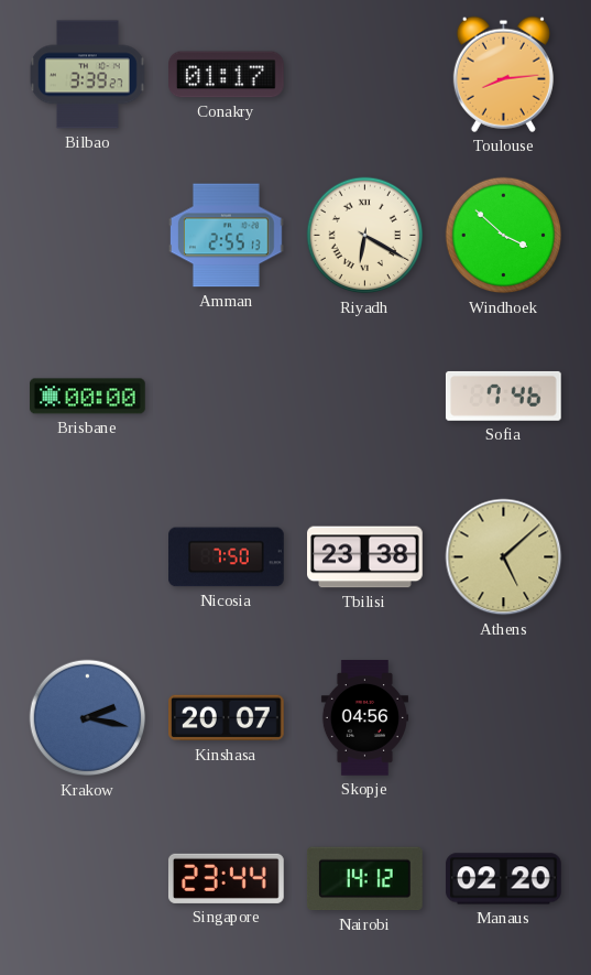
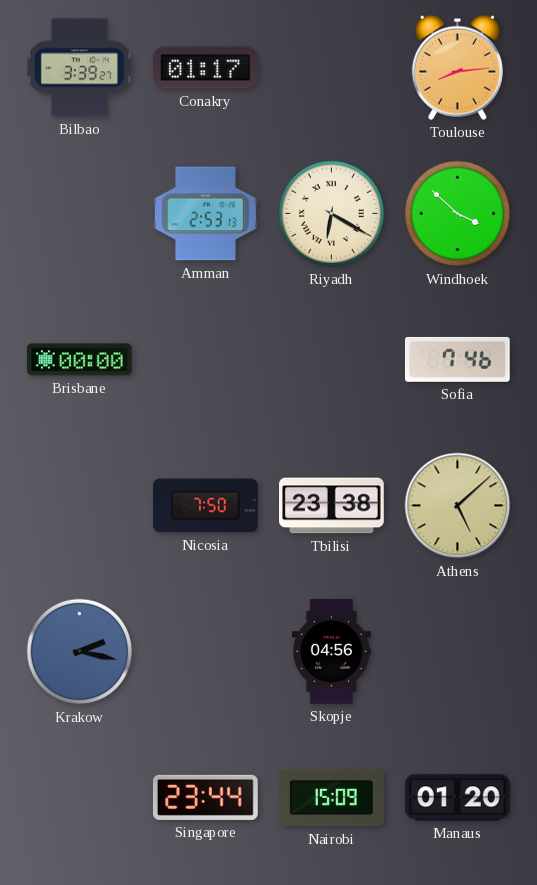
Amman: 2:55 -> 2:53 (206, 214)
Kinshasa: 20:07 -> none (227, 718)
Nairobi: 14:12 -> 15:09 (331, 798)
Manaus: 02:20 -> 01:20 (458, 798)
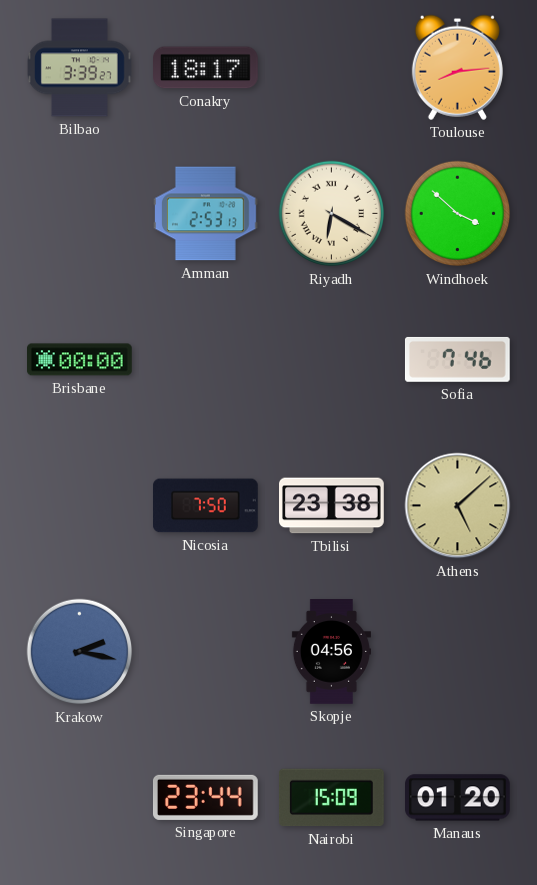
Conakry: 01:17 -> 18:17 (206, 68)
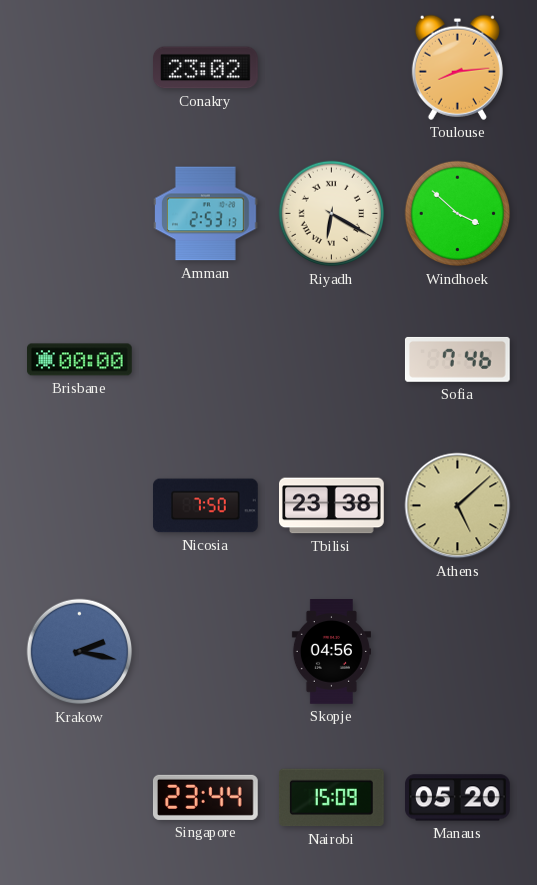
Bilbao: 3:39 -> none (80, 68)
Conakry: 18:17 -> 23:02 (206, 68)
Manaus: 01:20 -> 05:20 (458, 798)
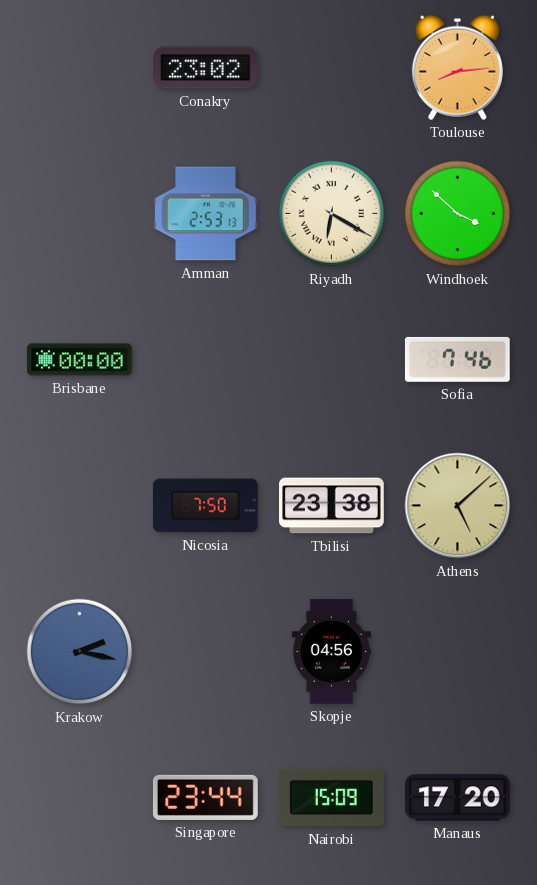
Manaus: 05:20 -> 17:20 (458, 798)
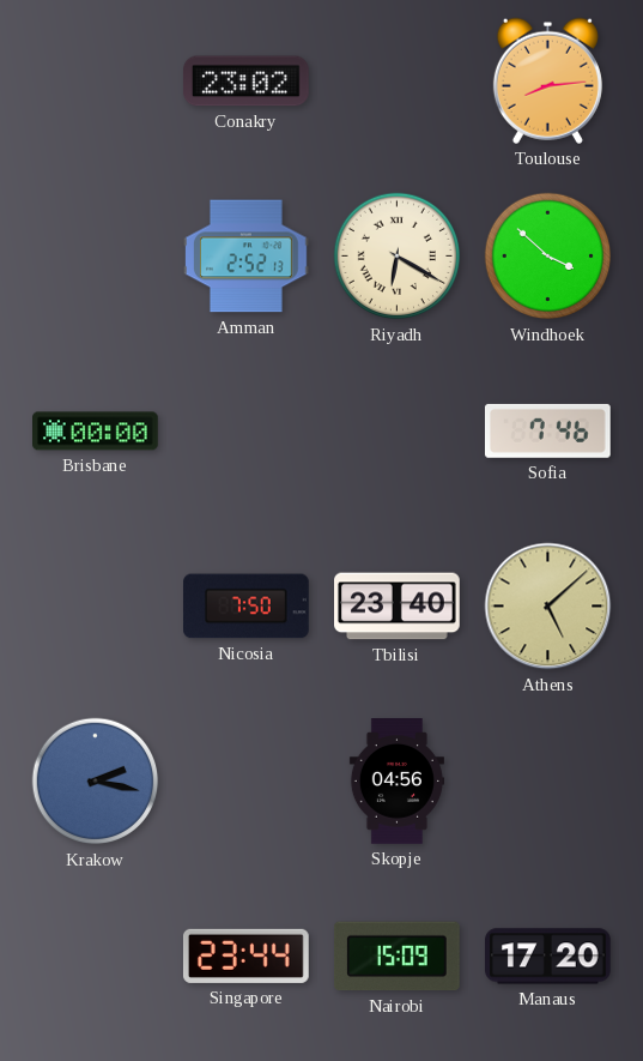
Amman: 2:53 -> 2:52 (247, 257)
Tbilisi: 23:38 -> 23:40 (398, 607)
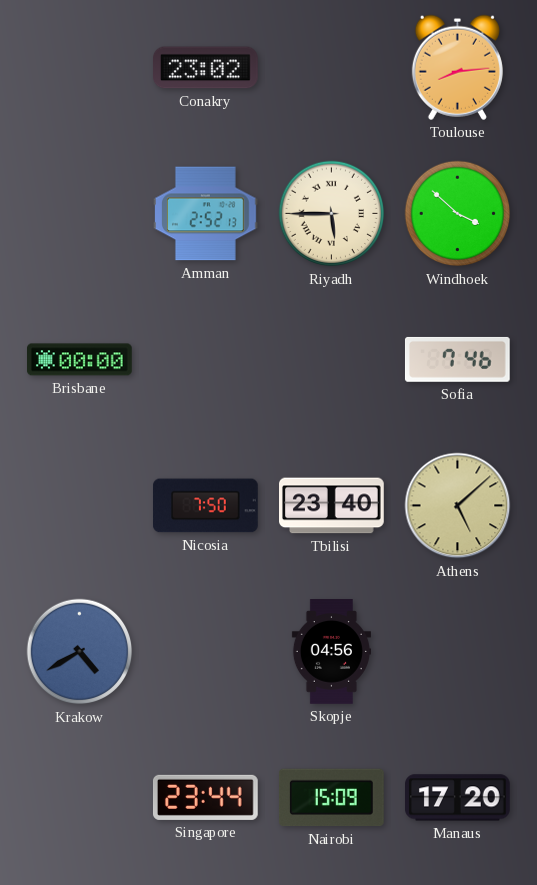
Riyadh: 6:20 -> 5:45 (332, 214)
Krakow: 2:17 -> 4:40 (80, 652)
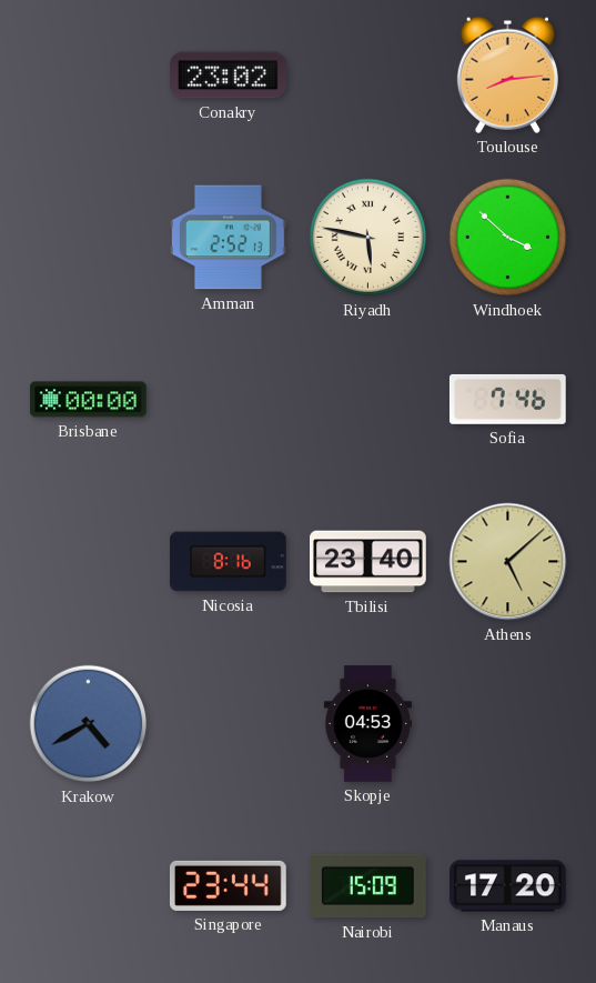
Riyadh: 5:45 -> 5:47 (368, 238)
Nicosia: 7:50 -> 8:16 (229, 562)
Skopje: 04:56 -> 04:53 (367, 724)
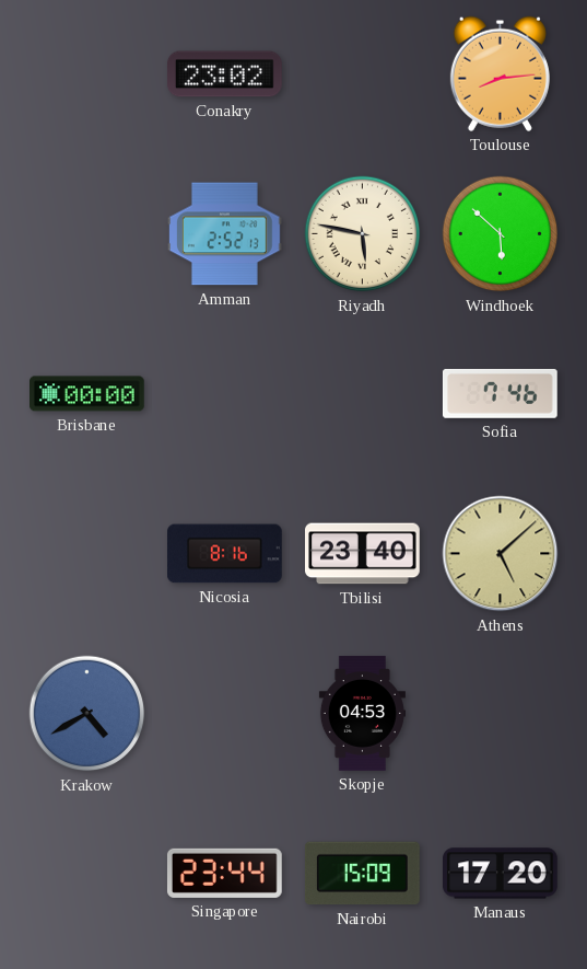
Windhoek: 3:52 -> 5:52 (501, 234)
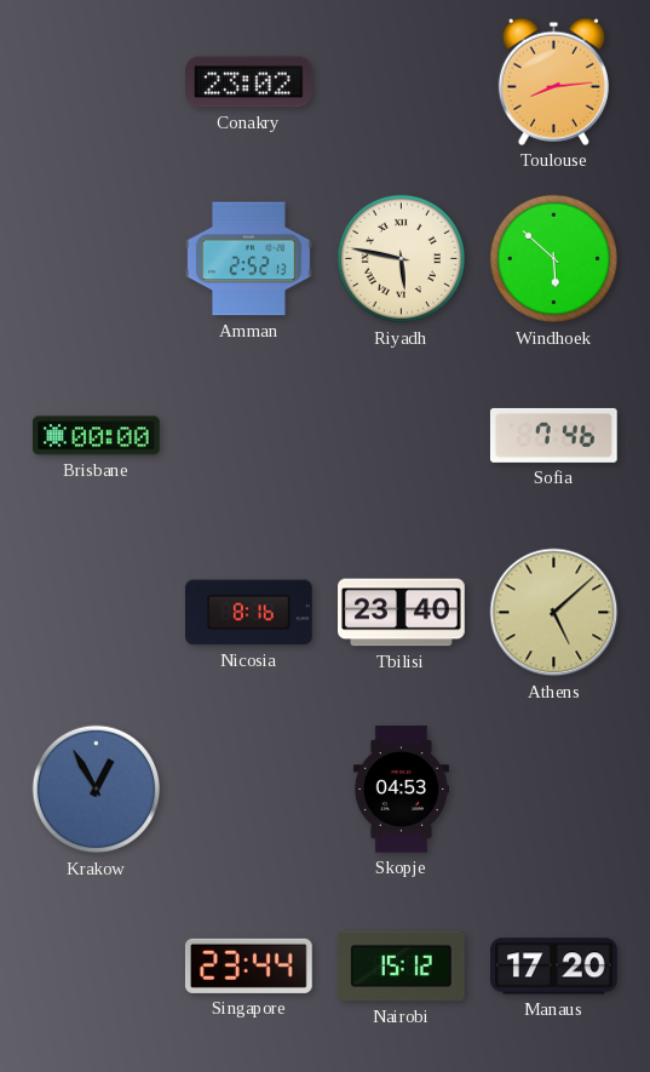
Krakow: 4:40 -> 12:55 (97, 790)
Nairobi: 15:09 -> 15:12 (401, 967)
